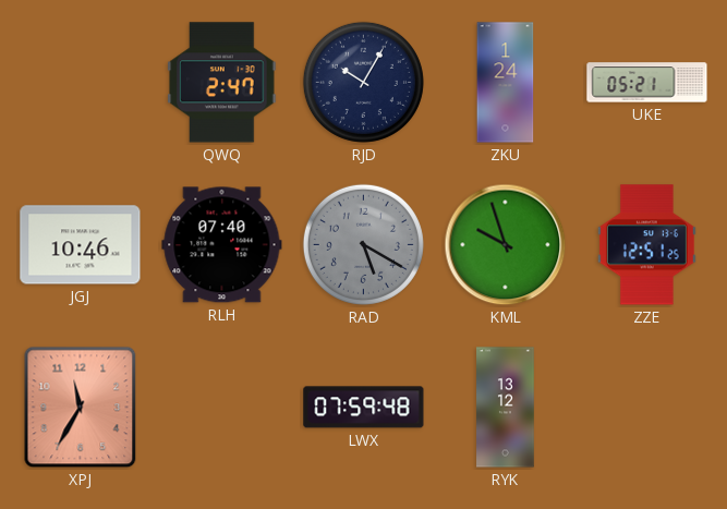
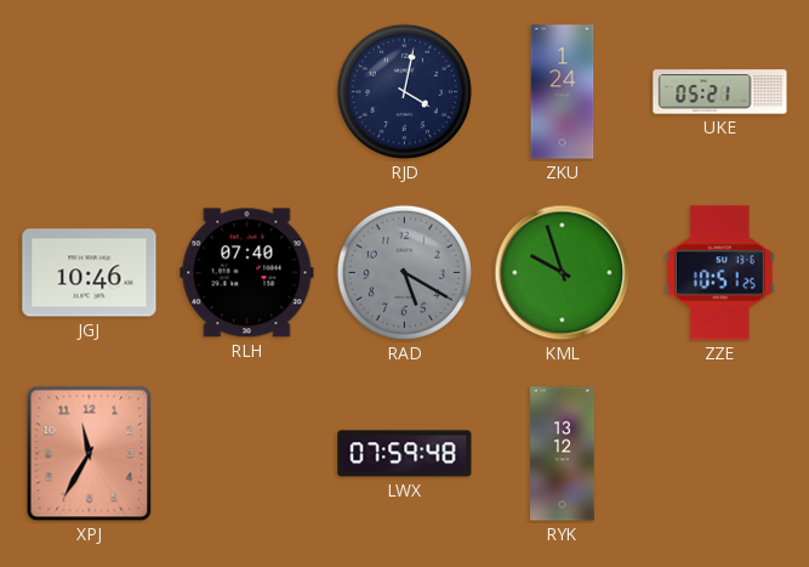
QWQ: 2:47 -> none (222, 83)
RJD: 10:05 -> 4:02 (404, 91)
ZZE: 12:51 -> 10:51 (719, 273)
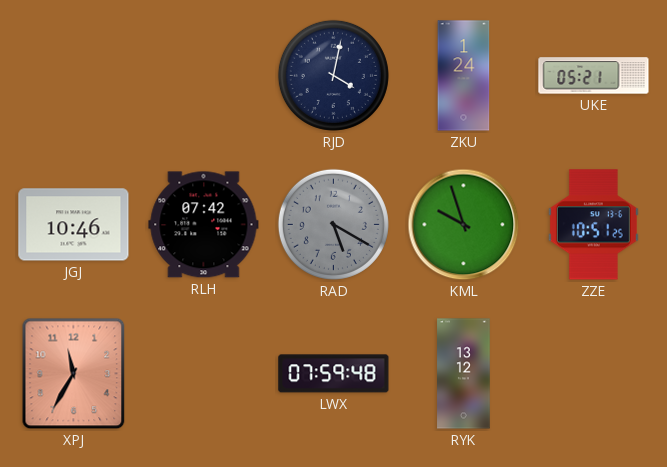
RLH: 07:40 -> 07:42 (204, 225)
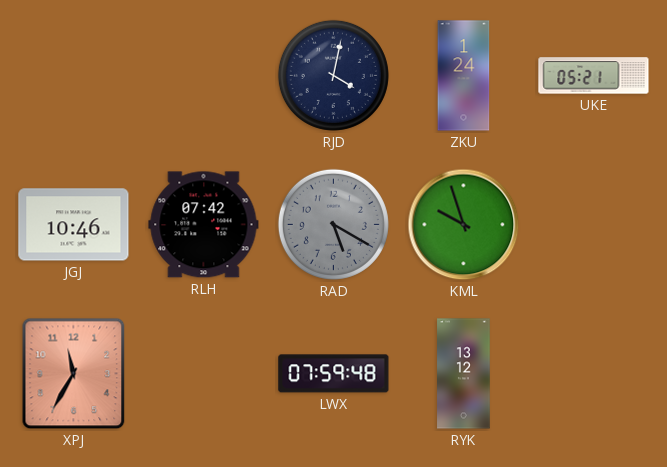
ZZE: 10:51 -> none (593, 225)
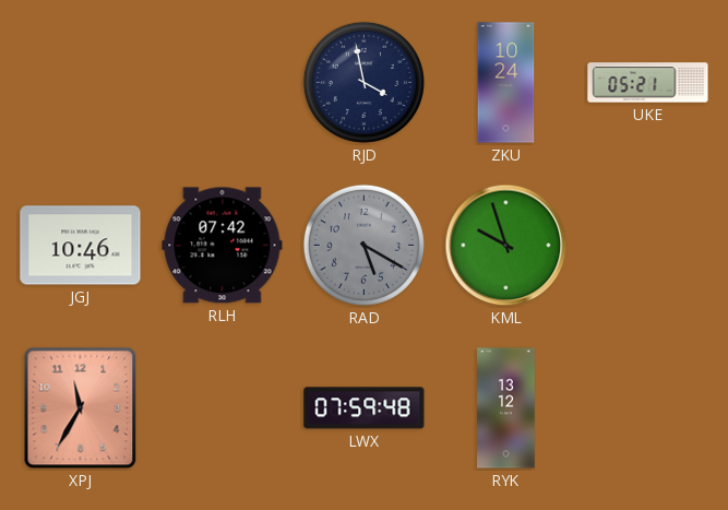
RJD: 4:02 -> 3:58 (363, 82)
ZKU: 1:24 -> 10:24 (506, 83)
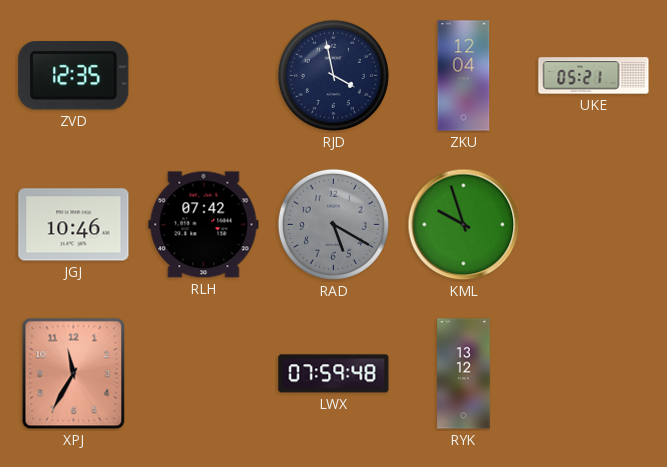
ZVD: none -> 12:35 (74, 76)
ZKU: 10:24 -> 12:04 (464, 76)
